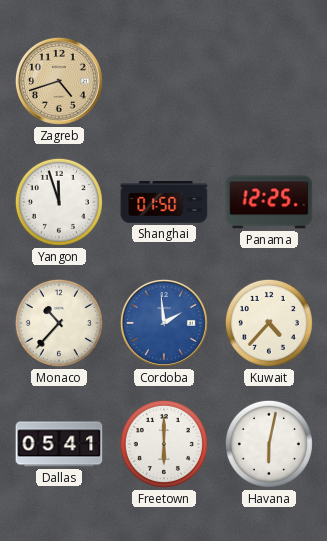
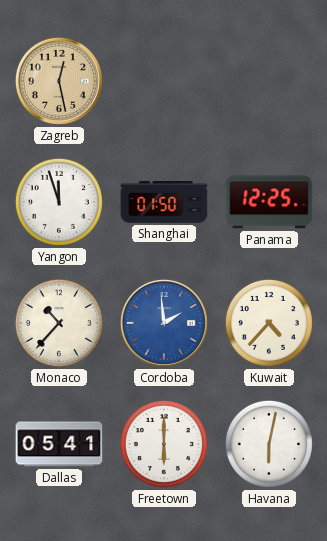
Zagreb: 4:42 -> 12:28 (59, 81)
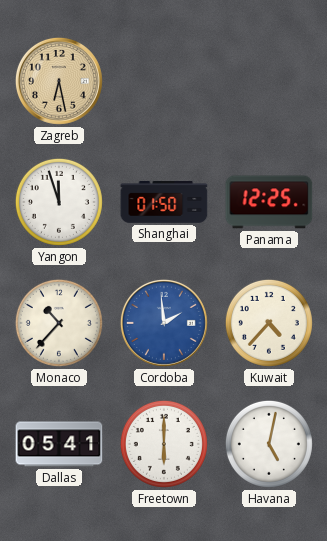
Zagreb: 12:28 -> 6:28 (59, 81)
Havana: 6:02 -> 5:02 (269, 444)
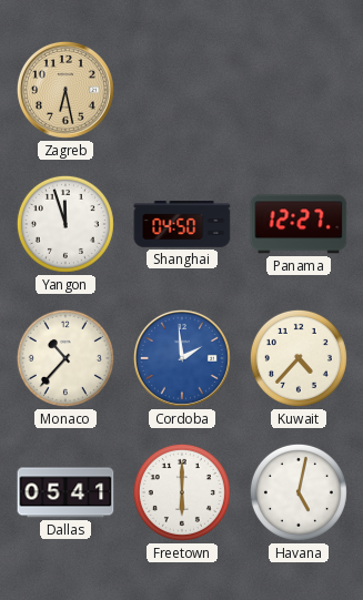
Shanghai: 01:50 -> 04:50 (182, 225)
Panama: 12:25 -> 12:27 (299, 224)
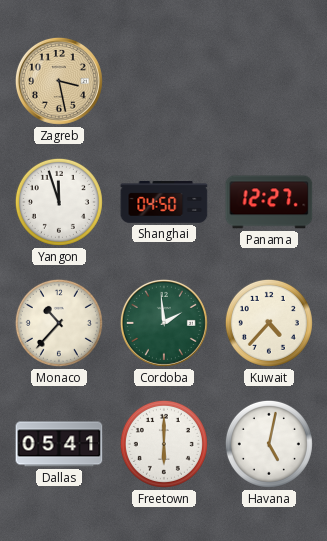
Zagreb: 6:28 -> 3:28 (59, 81)
Cordoba dial: blue -> green (164, 323)
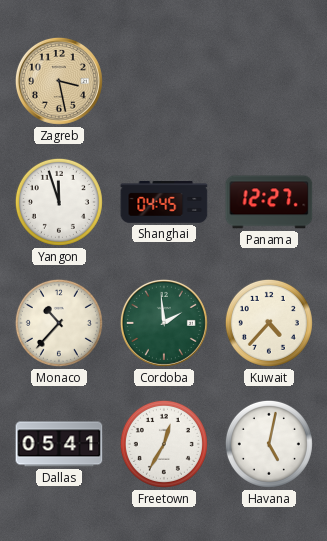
Shanghai: 04:50 -> 04:45 (164, 203)
Freetown: 6:00 -> 12:35 (164, 444)
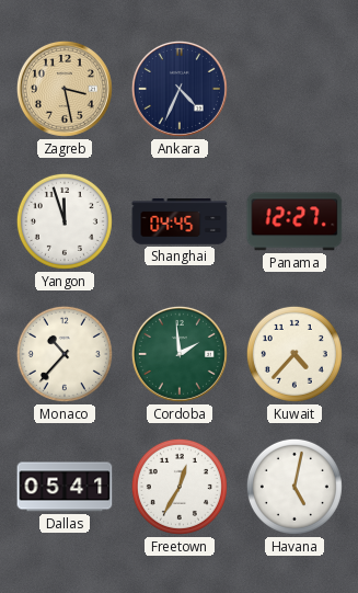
Ankara: none -> 4:34 (180, 89)
